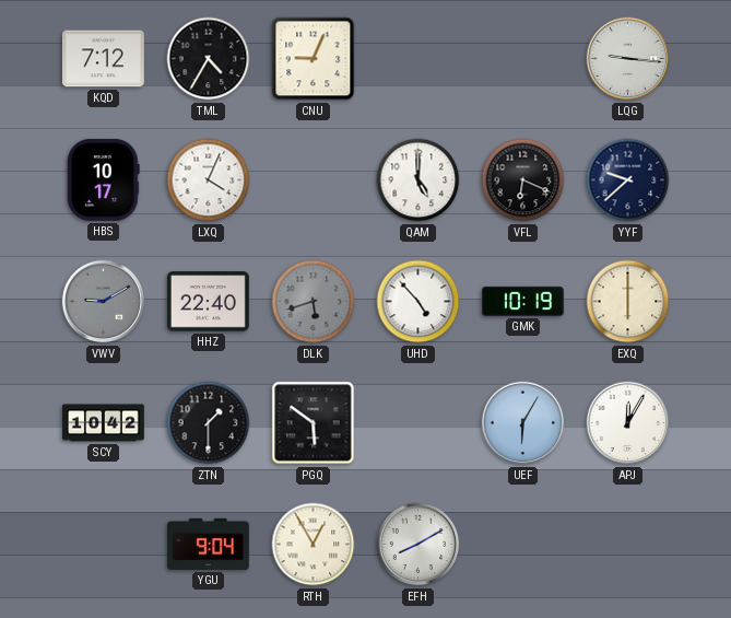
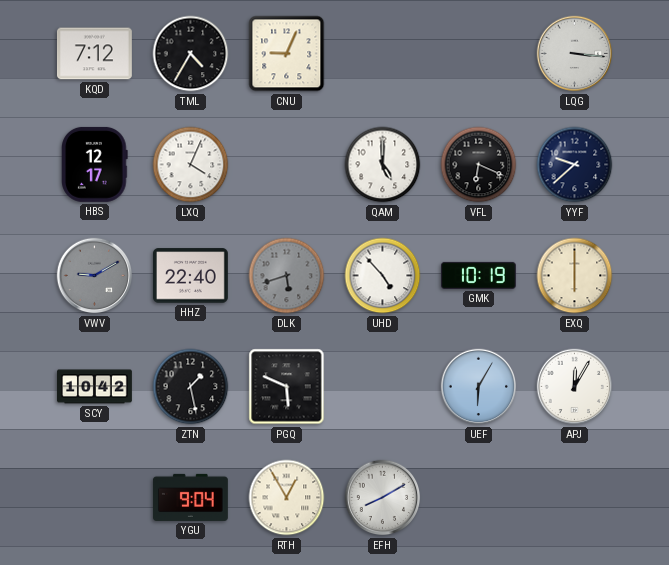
LQG: 9:16 -> 3:16 (575, 54)
HBS: 10:17 -> 12:17 (95, 164)
ZTN: 1:30 -> 1:28 (191, 387)
PGQ: 5:51 -> 5:49 (287, 387)
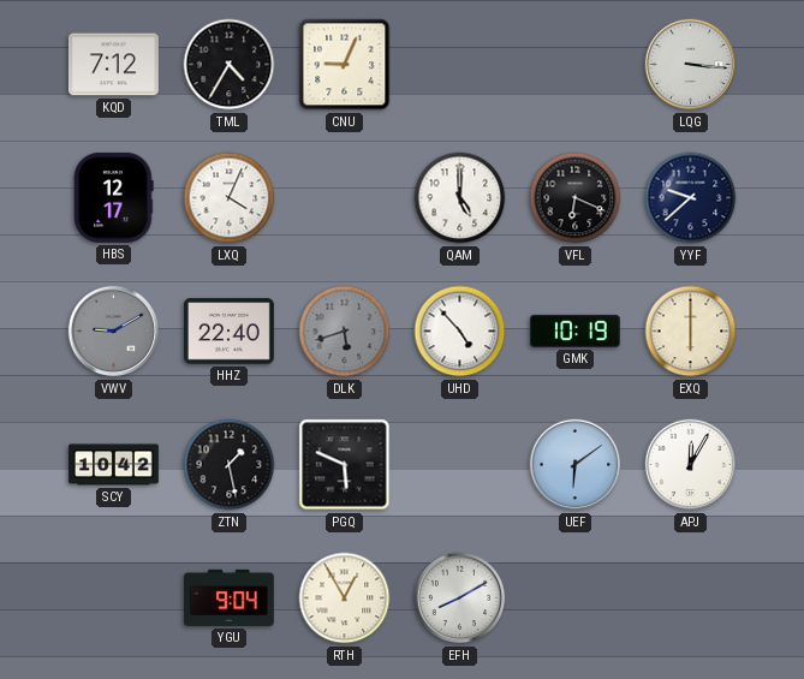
UEF: 6:05 -> 6:09 (576, 465)
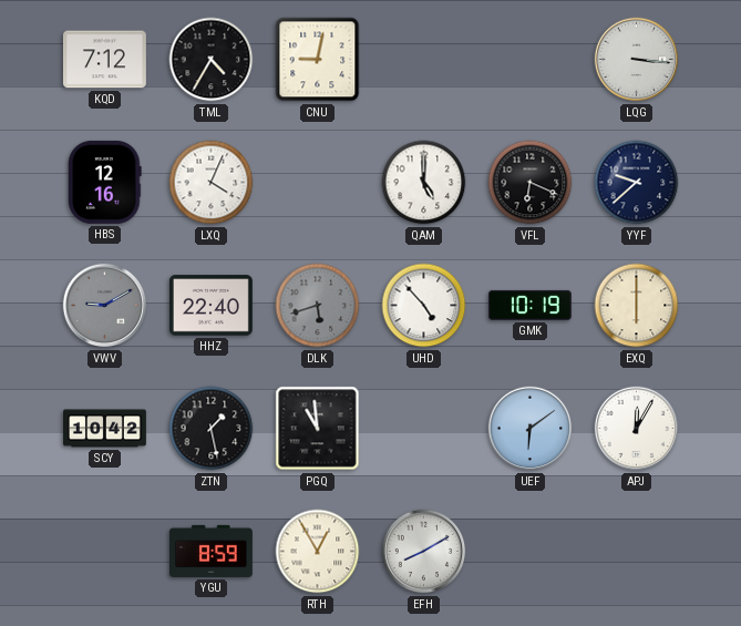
CNU: 9:04 -> 9:02 (318, 60)
HBS: 12:17 -> 12:16 (105, 182)
PGQ: 5:49 -> 10:59 (318, 429)
YGU: 9:04 -> 8:59 (210, 551)
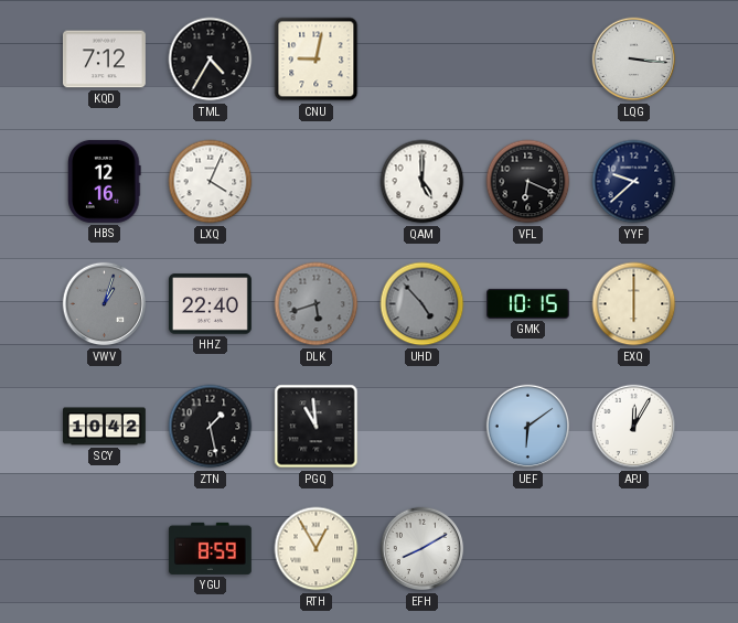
VWV: 9:10 -> 1:03 (105, 304)
UHD dial: white -> grey (423, 304)
GMK: 10:19 -> 10:15 (527, 303)
